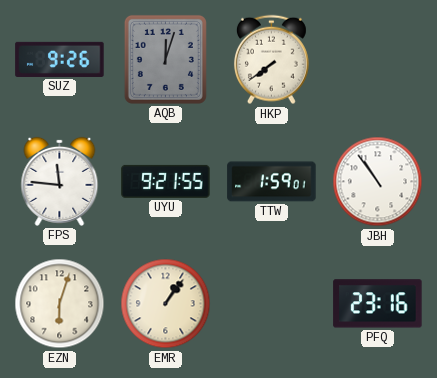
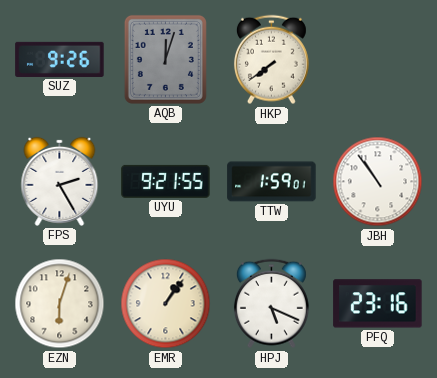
FPS: 11:46 -> 2:25 (60, 181)
HPJ: none -> 5:19 (271, 304)
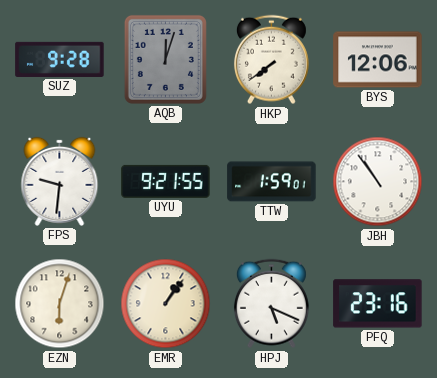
SUZ: 9:26 -> 9:28 (60, 59)
BYS: none -> 12:06 (378, 60)
FPS: 2:25 -> 9:31 (60, 181)
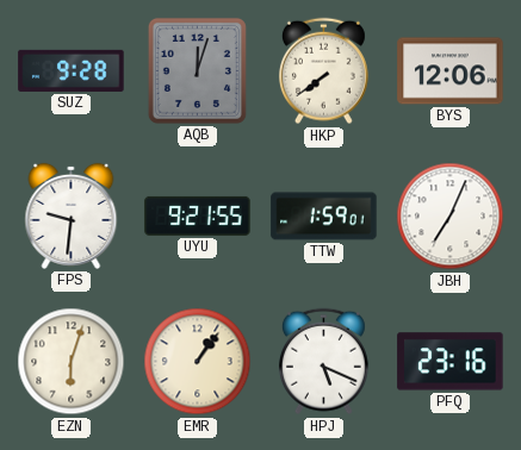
JBH: 10:54 -> 7:04 (451, 217)
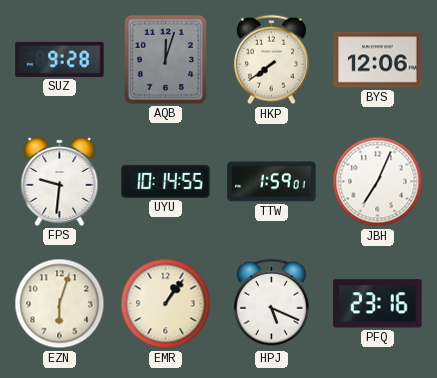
UYU: 9:21 -> 10:14 (166, 181)
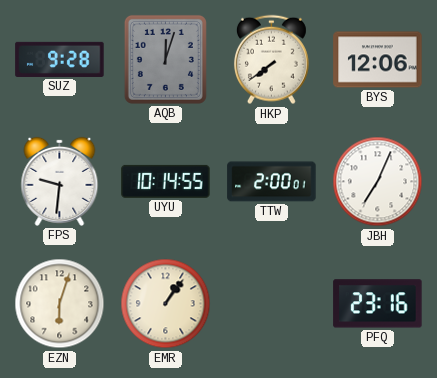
TTW: 1:59 -> 2:00 (272, 182)
HPJ: 5:19 -> none (271, 304)
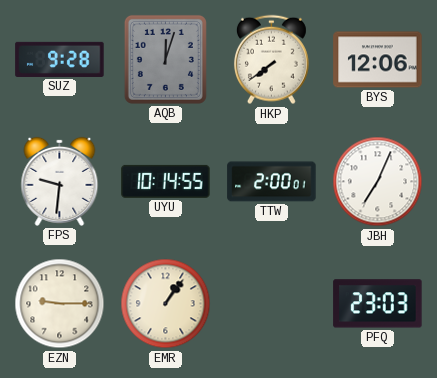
EZN: 6:03 -> 9:15 (60, 304)
PFQ: 23:16 -> 23:03 (378, 304)
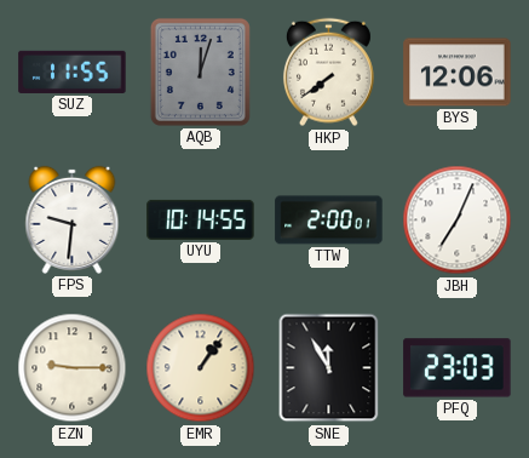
SUZ: 9:28 -> 11:55 (73, 71)
SNE: none -> 11:55 (329, 368)
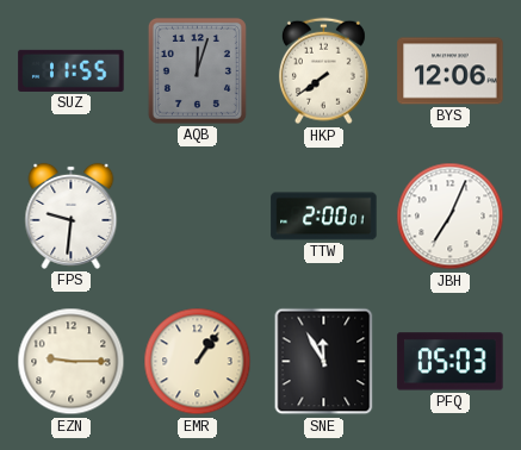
UYU: 10:14 -> none (201, 219)
PFQ: 23:03 -> 05:03 (451, 362)
